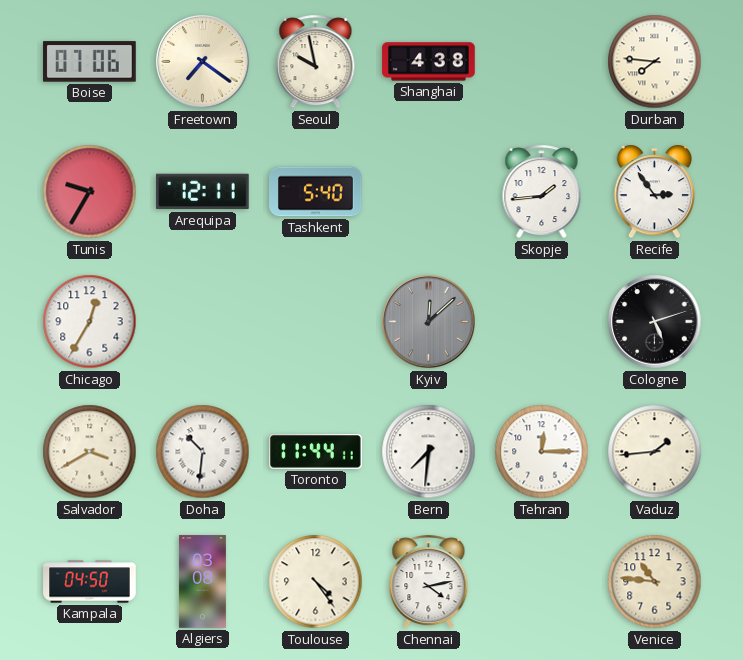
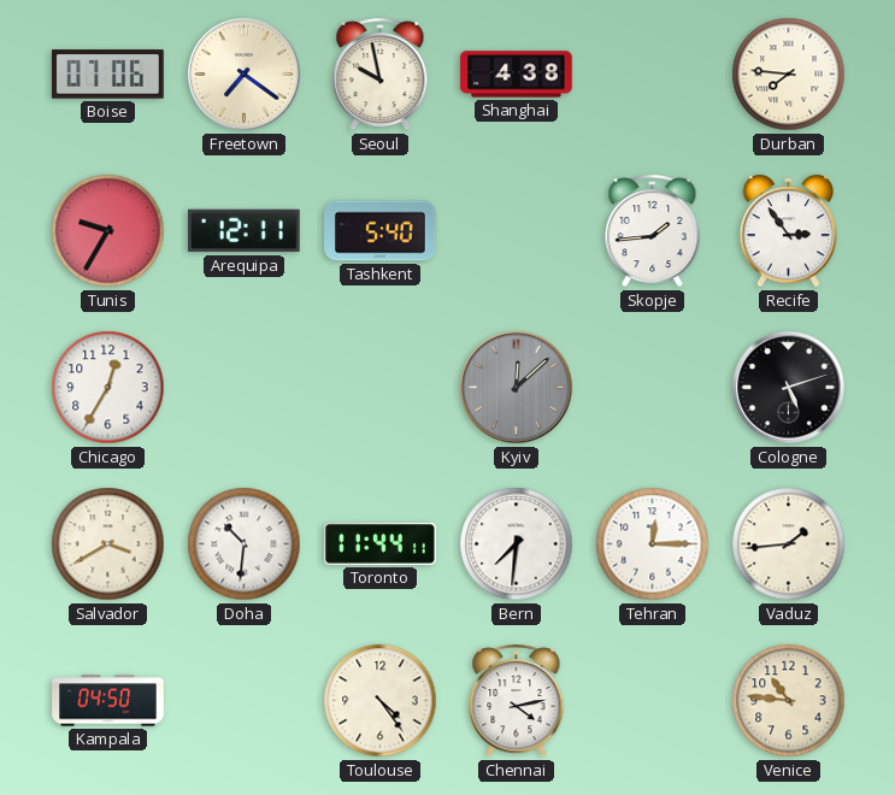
Algiers: 03:08 -> none (202, 582)
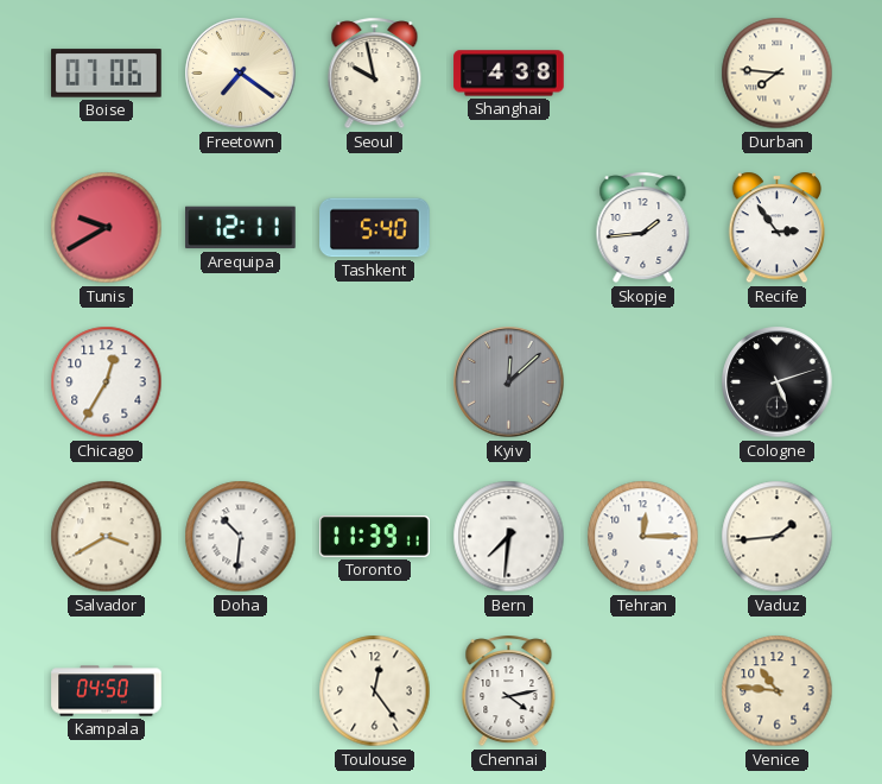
Tunis: 9:35 -> 9:40 (107, 228)
Toronto: 11:44 -> 11:39 (375, 537)
Toulouse: 4:24 -> 12:24 (375, 691)
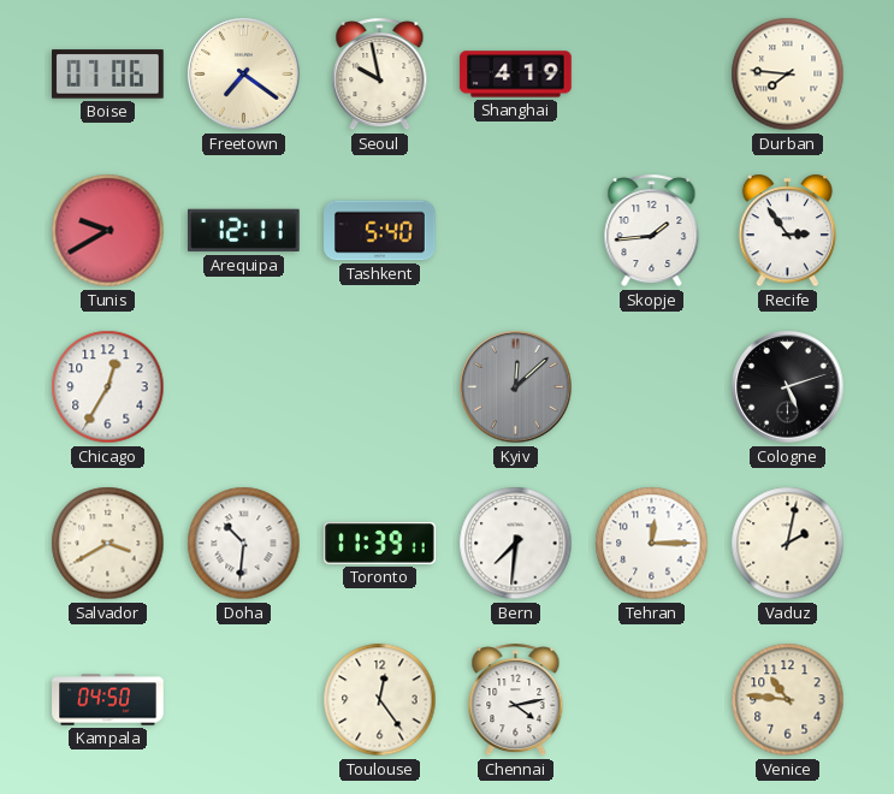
Shanghai: 4:38 -> 4:19 (516, 75)
Vaduz: 1:44 -> 2:02 (788, 544)
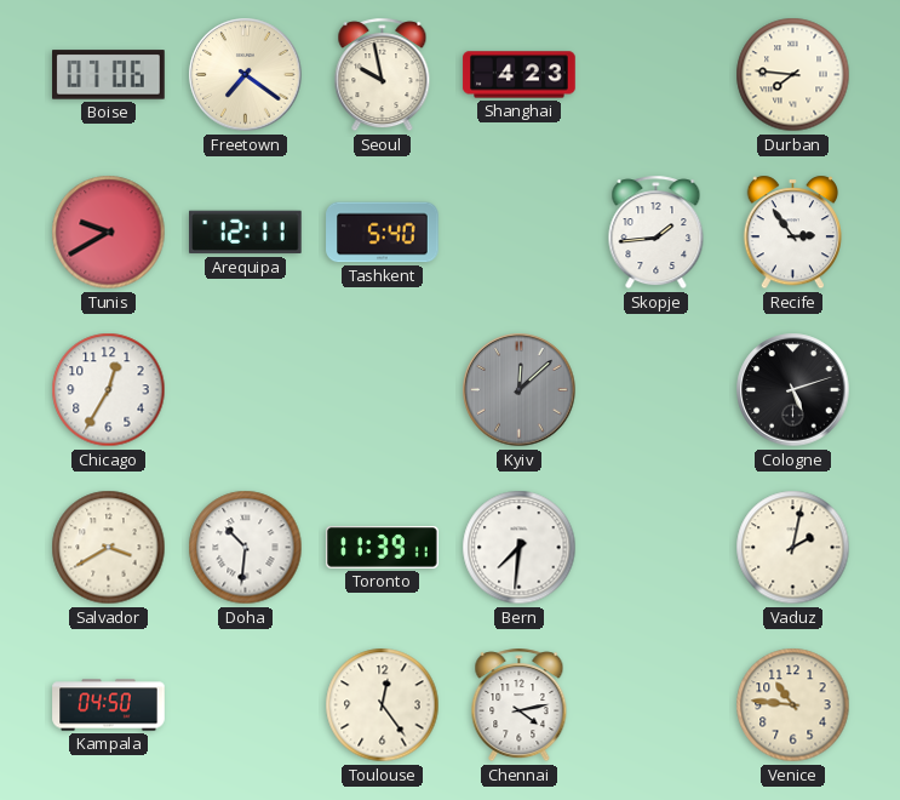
Shanghai: 4:19 -> 4:23 (520, 75)
Tehran: 12:15 -> none (652, 544)
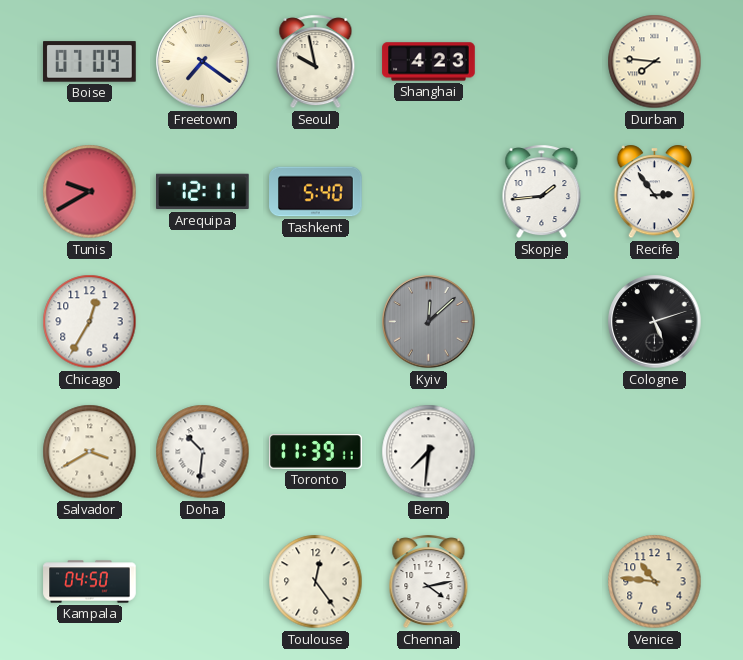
Boise: 07:06 -> 07:09 (90, 62)
Vaduz: 2:02 -> none (793, 548)
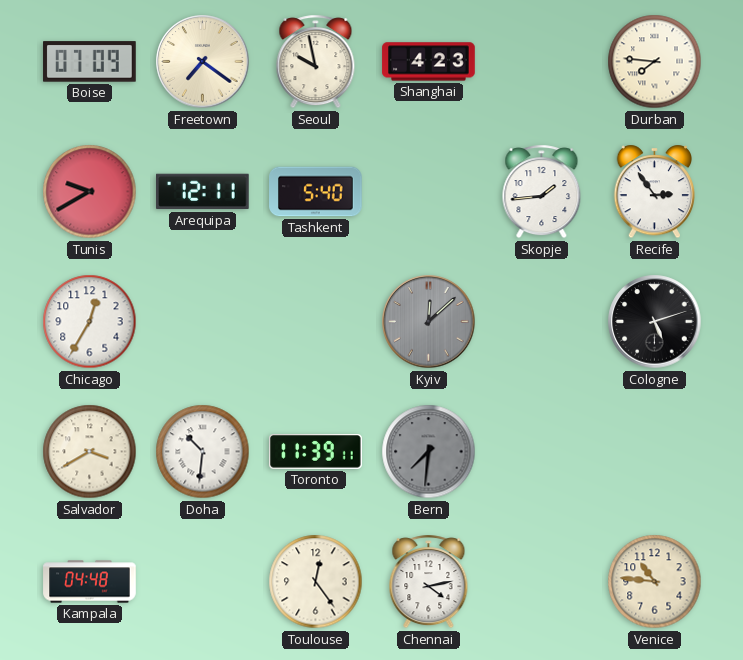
Bern dial: white -> grey (429, 452)
Kampala: 04:50 -> 04:48 (90, 582)
